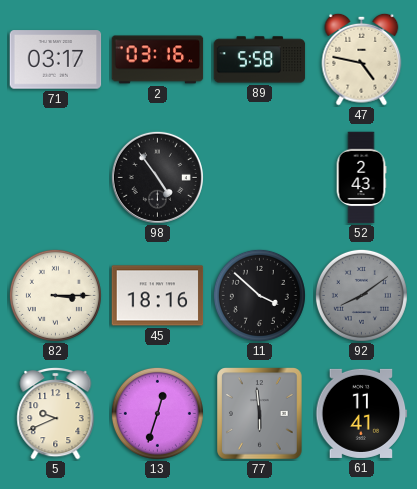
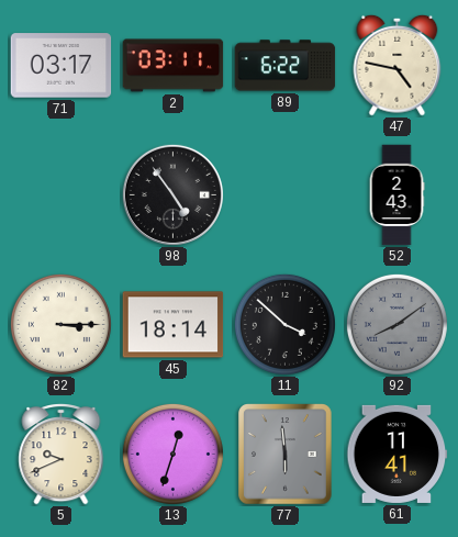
2: 03:16 -> 03:11 (174, 66)
89: 5:58 -> 6:22 (286, 66)
45: 18:16 -> 18:14 (174, 325)
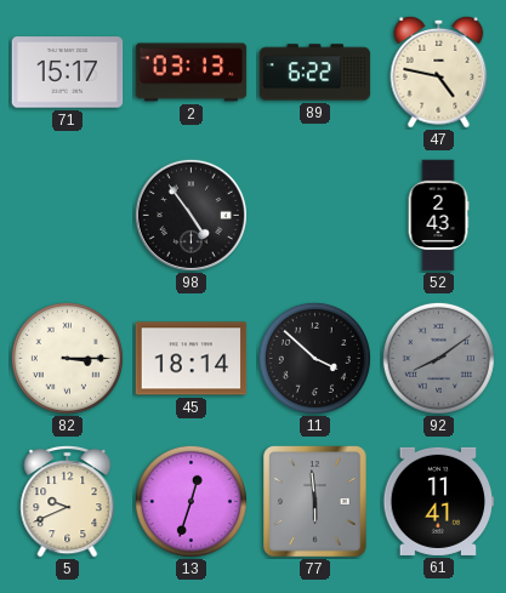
71: 03:17 -> 15:17 (68, 73)
2: 03:11 -> 03:13 (192, 73)
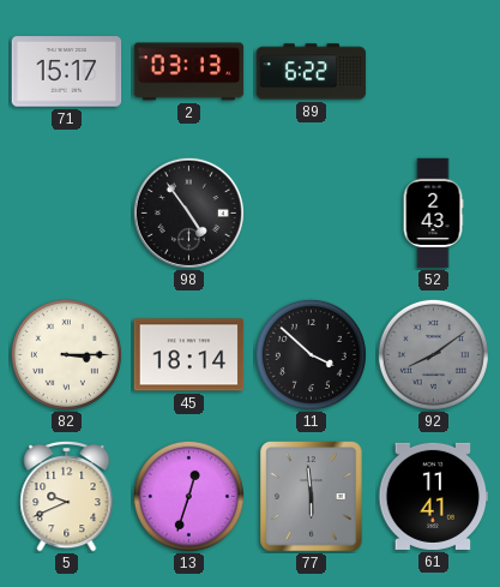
47: 4:47 -> none (439, 72)
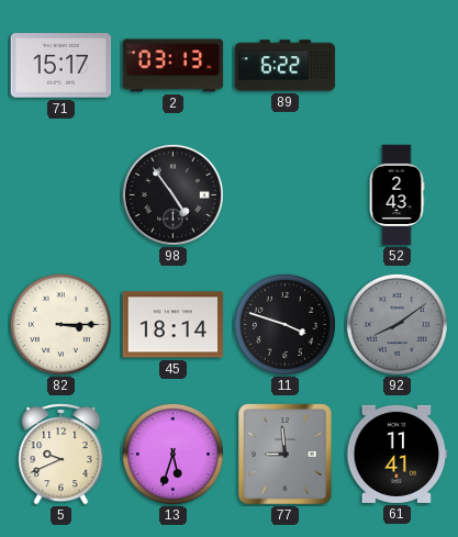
11: 3:52 -> 3:48 (284, 324)
13: 12:33 -> 5:33 (172, 454)
77: 5:59 -> 8:59 (286, 455)
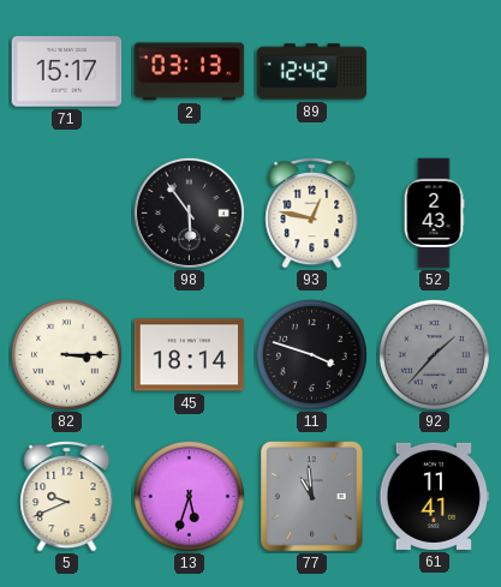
89: 6:22 -> 12:42 (312, 72)
98: 4:54 -> 5:54 (189, 212)
93: none -> 12:47 (312, 214)
92: 8:09 -> 1:37 (434, 354)
77: 8:59 -> 10:59 (312, 497)
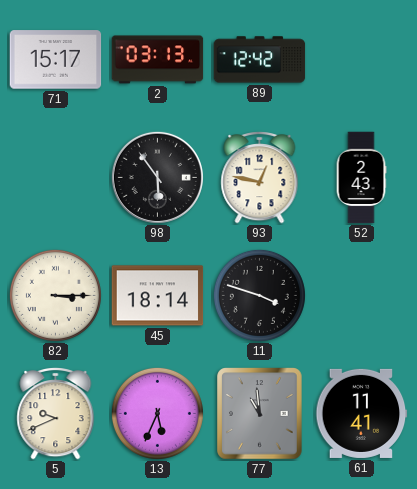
92: 1:37 -> none (434, 354)
13: 5:33 -> 5:34 (157, 413)
